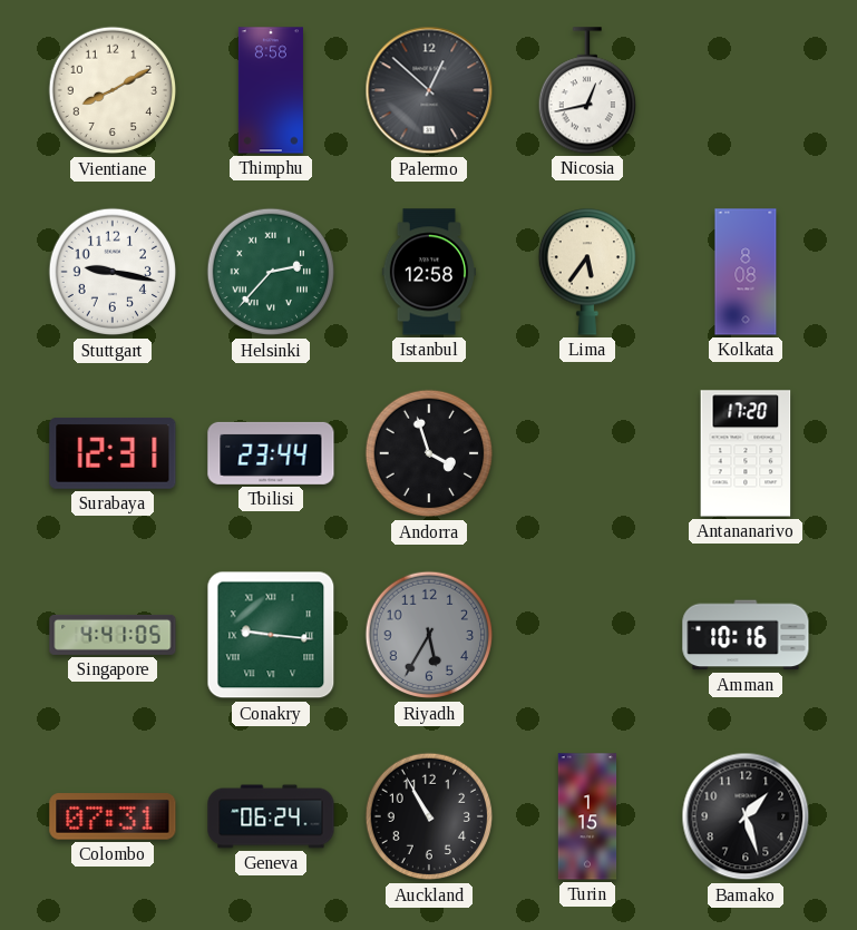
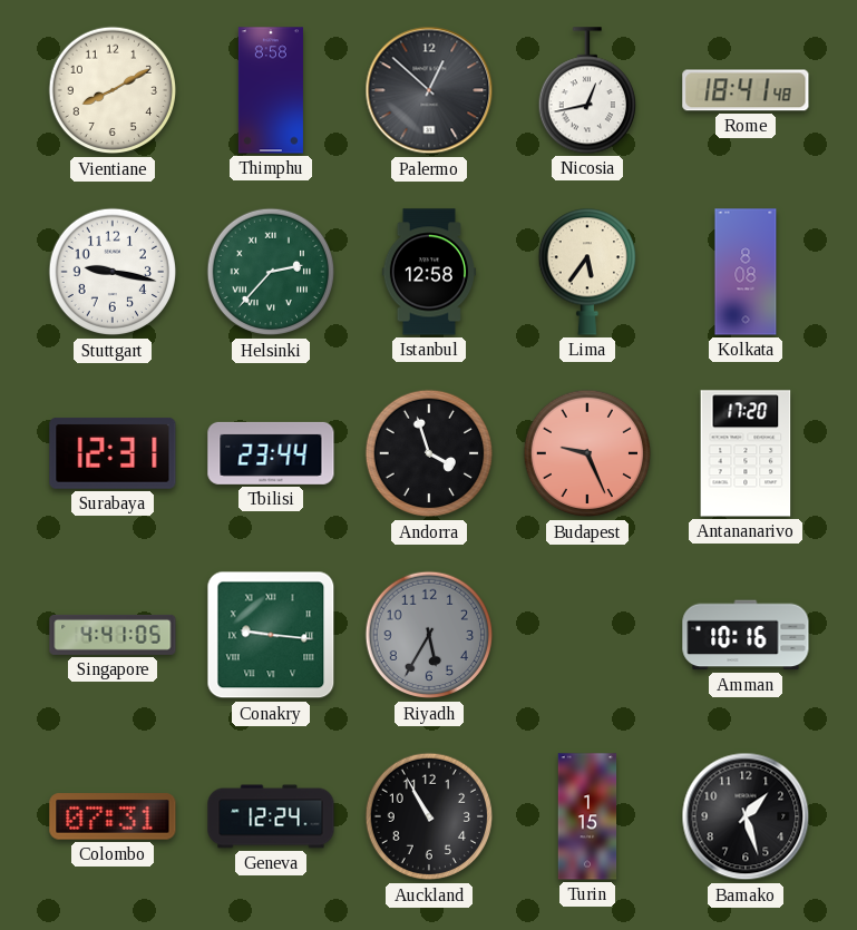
Rome: none -> 18:41 (746, 90)
Budapest: none -> 9:26 (587, 453)
Geneva: 06:24 -> 12:24 (271, 816)
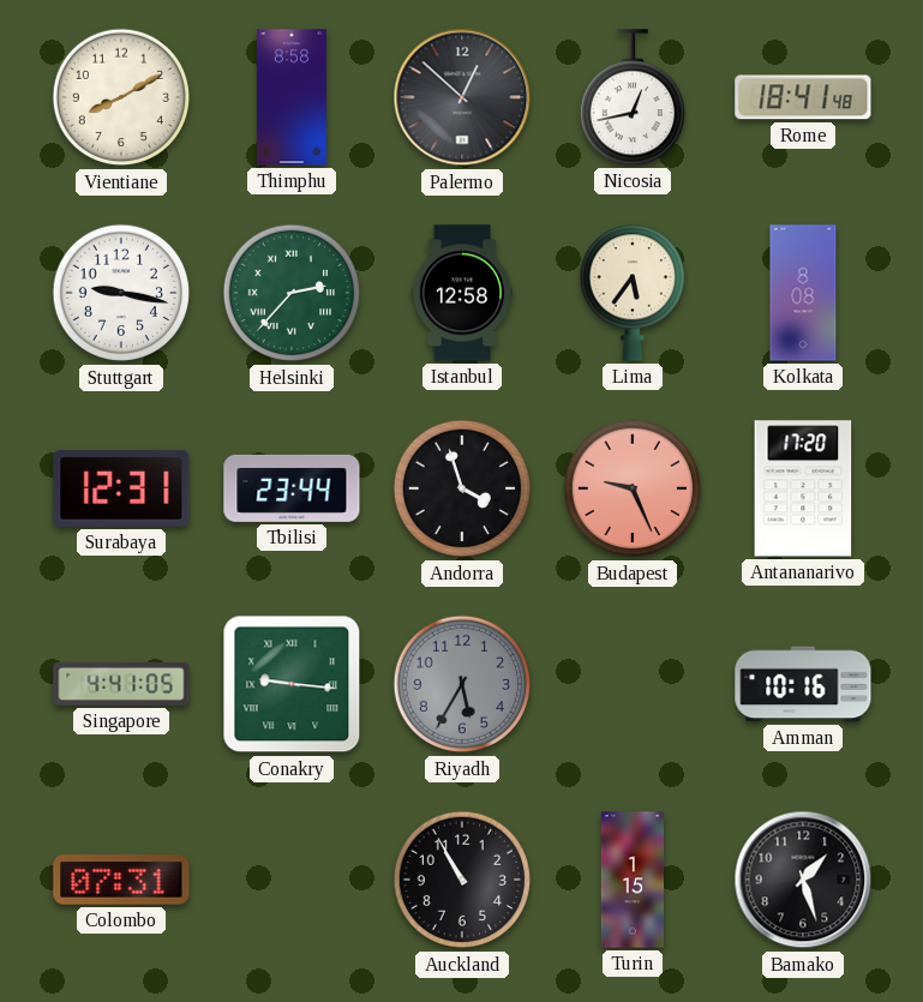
Geneva: 12:24 -> none (271, 816)
